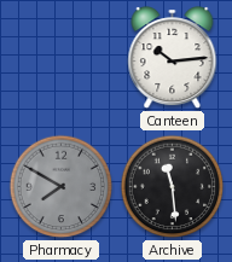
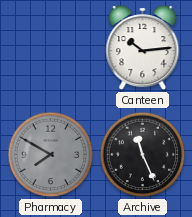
Archive: 11:29 -> 11:26 (143, 155)
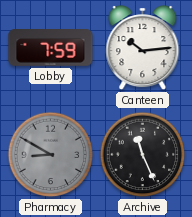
Lobby: none -> 7:59 (51, 48)
Pharmacy: 7:50 -> 8:50 (51, 155)
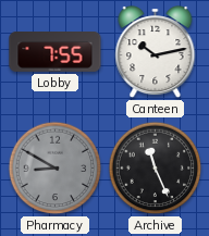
Lobby: 7:59 -> 7:55 (56, 52)
Canteen: 10:14 -> 10:13 (156, 53)
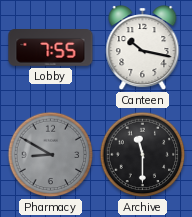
Canteen: 10:13 -> 10:17 (143, 49)
Archive: 11:26 -> 11:30 (143, 155)
